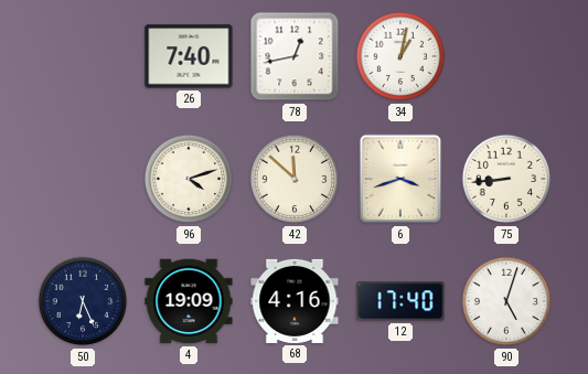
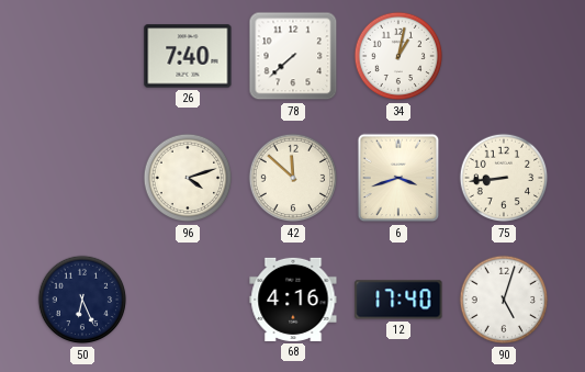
78: 12:43 -> 7:38 (293, 56)
4: 19:09 -> none (189, 301)
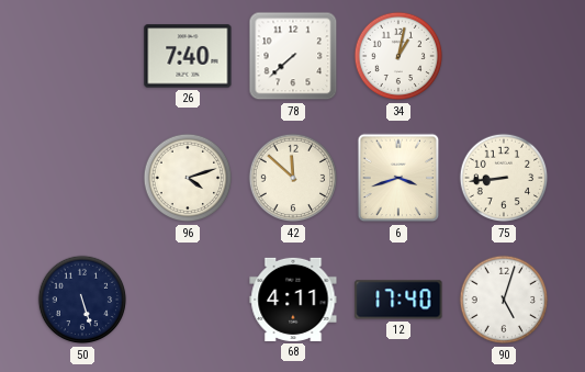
50: 6:26 -> 5:27 (82, 300)
68: 4:16 -> 4:11 (293, 300)
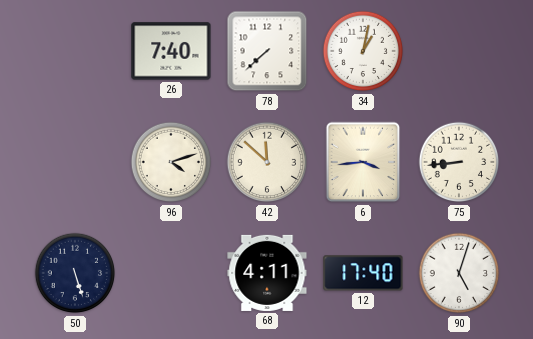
6: 3:42 -> 3:44 (363, 162)
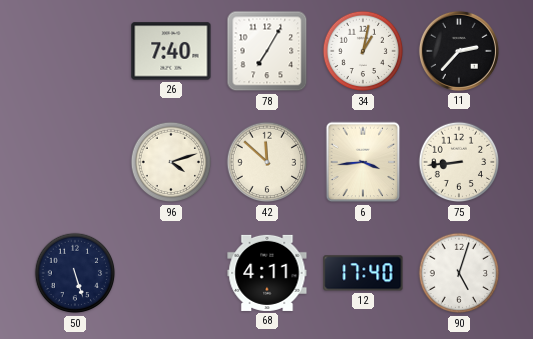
78: 7:38 -> 7:05 (267, 51)
11: none -> 2:37 (459, 51)
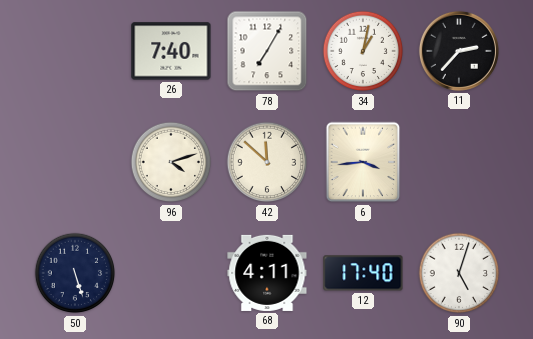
75: 8:44 -> none (459, 162)
